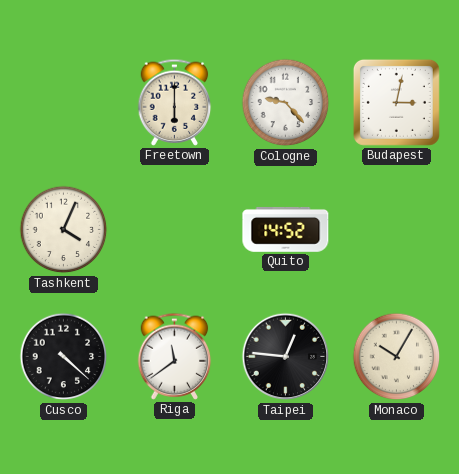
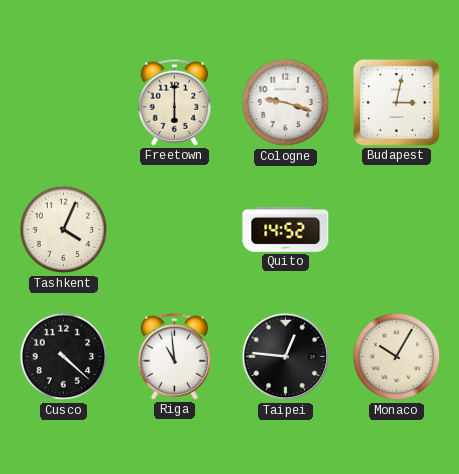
Cologne: 9:23 -> 9:18 (286, 103)
Riga: 11:39 -> 10:59 (175, 356)
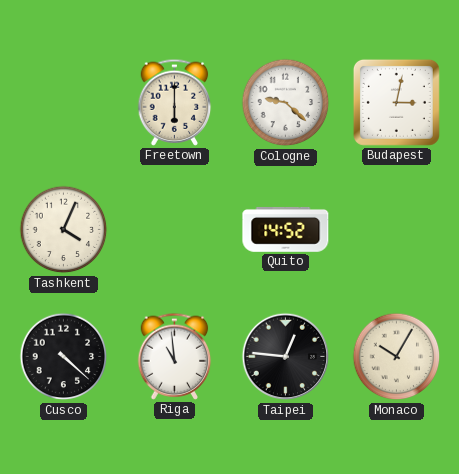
Cologne: 9:18 -> 9:22 (286, 103)
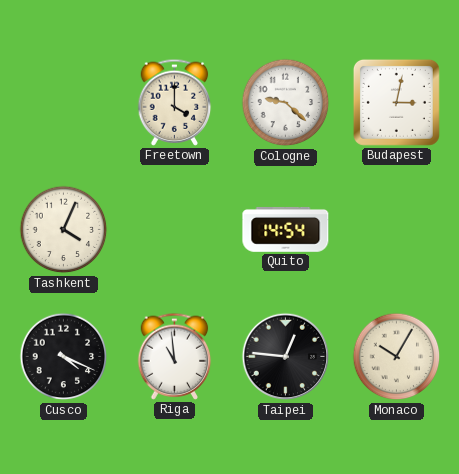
Freetown: 6:00 -> 4:00 (175, 102)
Quito: 14:52 -> 14:54 (286, 230)
Cusco: 4:22 -> 4:19 (64, 357)
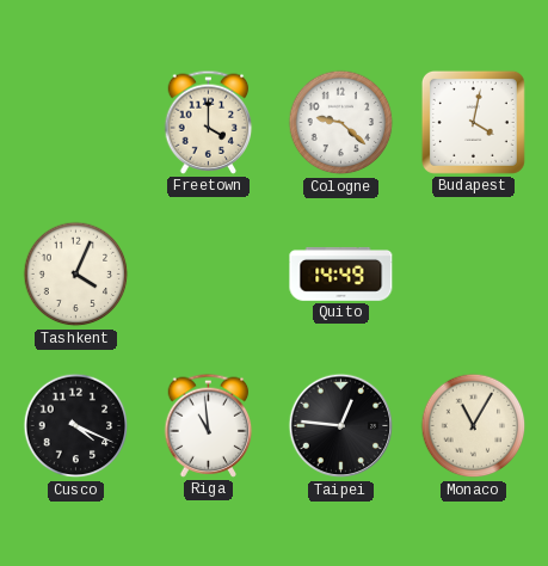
Budapest: 3:02 -> 4:02 (473, 122)
Quito: 14:54 -> 14:49 (341, 275)
Monaco: 10:05 -> 11:05 (474, 426)
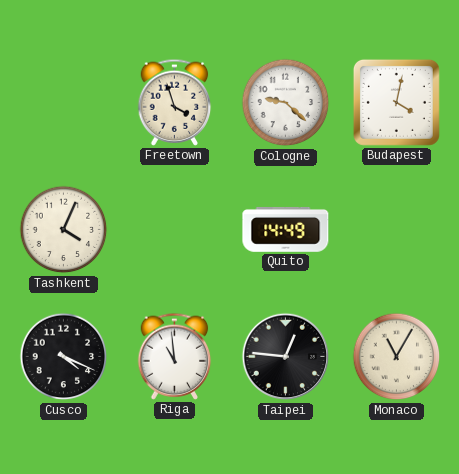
Freetown: 4:00 -> 3:57 (175, 102)
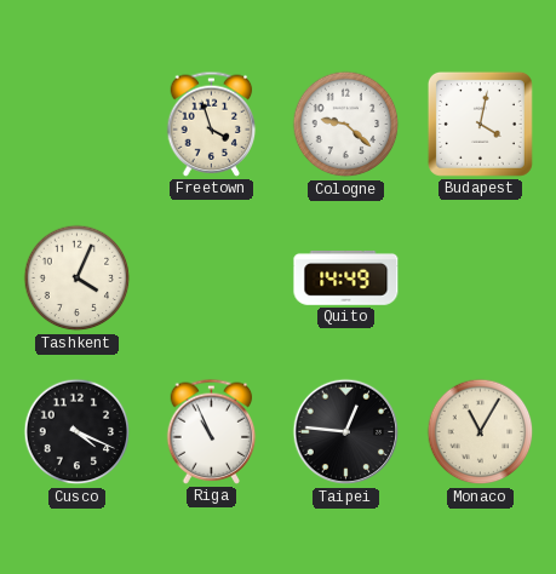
Riga: 10:59 -> 10:56 (212, 431)
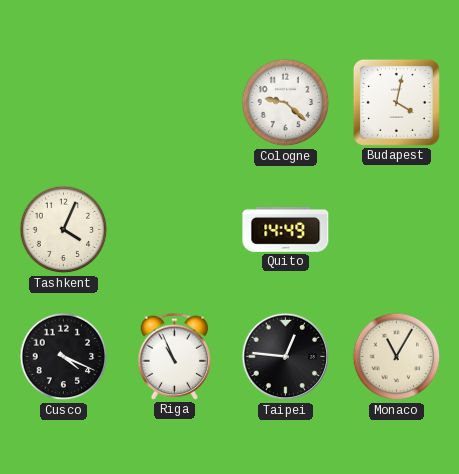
Freetown: 3:57 -> none (212, 124)
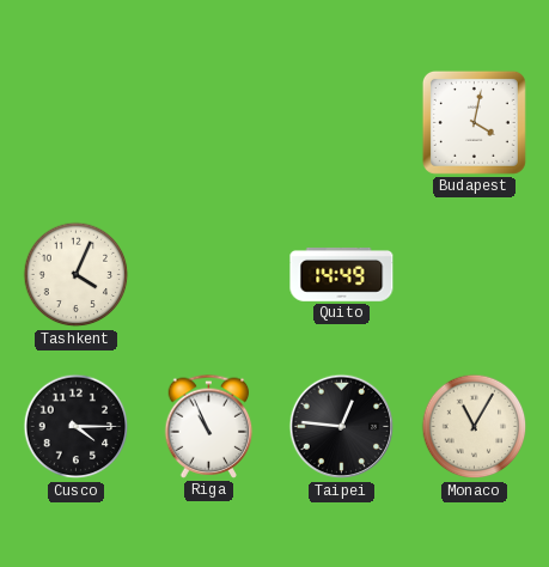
Cologne: 9:22 -> none (286, 103)
Cusco: 4:19 -> 4:15 (77, 427)
